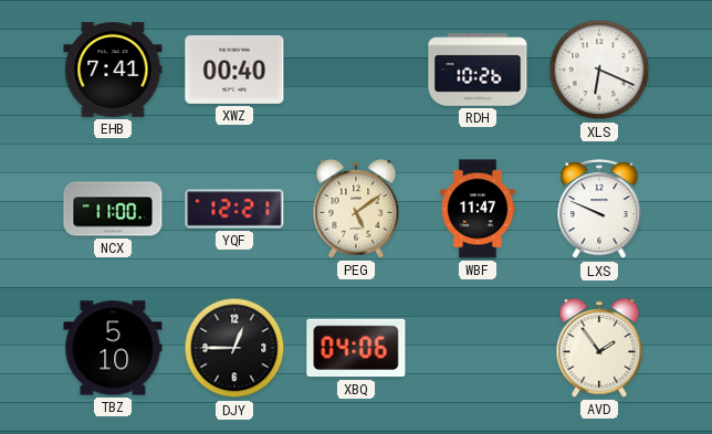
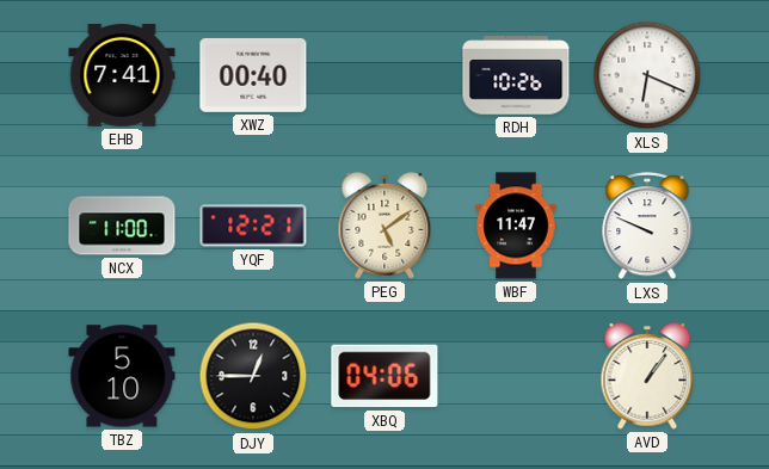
AVD: 1:54 -> 1:06 (647, 376)
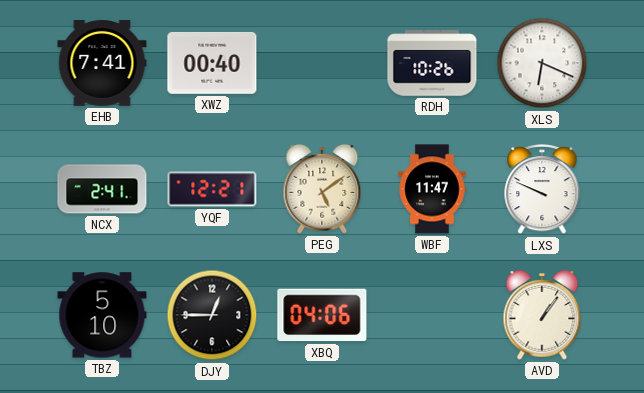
NCX: 11:00 -> 2:41 (102, 189)
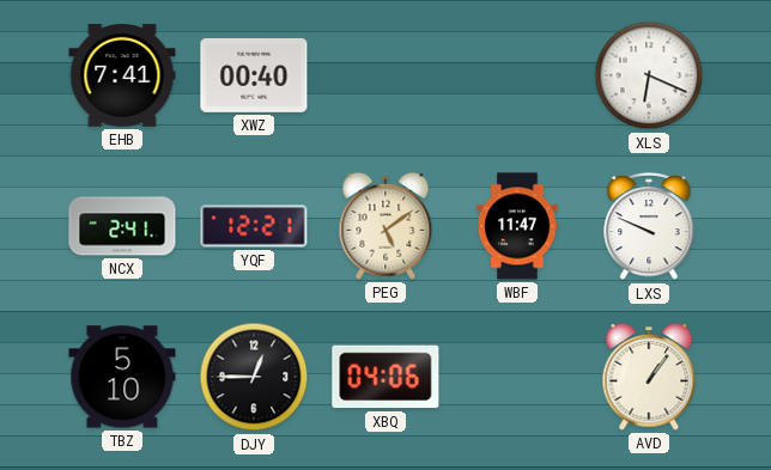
RDH: 10:26 -> none (432, 63)
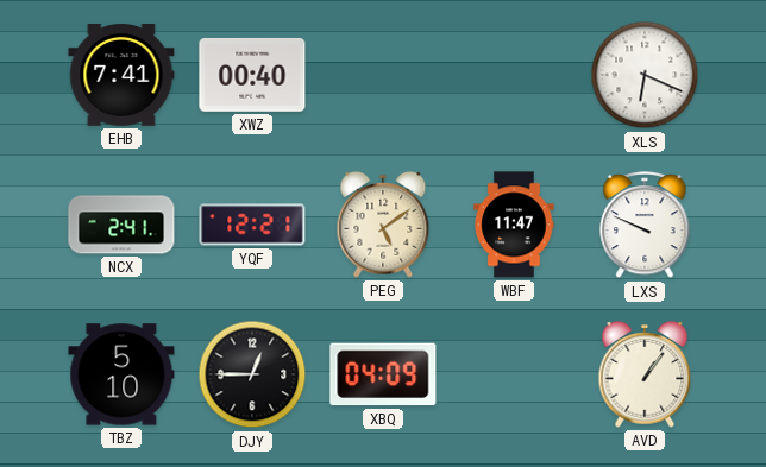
XBQ: 04:06 -> 04:09 (383, 374)
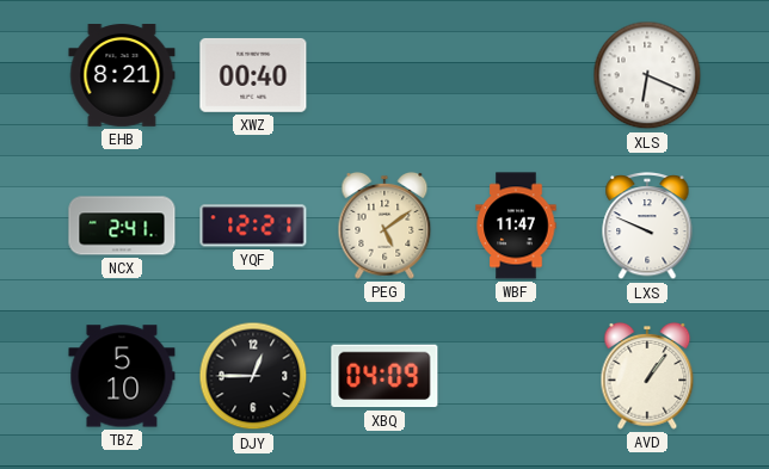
EHB: 7:41 -> 8:21 (122, 76)
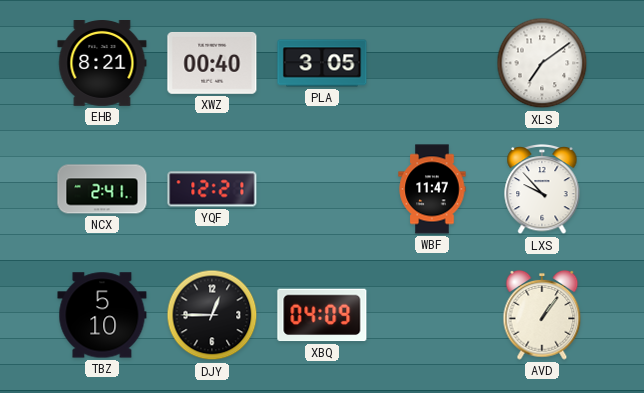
PLA: none -> 3:05 (322, 63)
XLS: 6:19 -> 7:09 (542, 63)
PEG: 5:09 -> none (384, 226)
LXS: 9:49 -> 9:53 (542, 190)
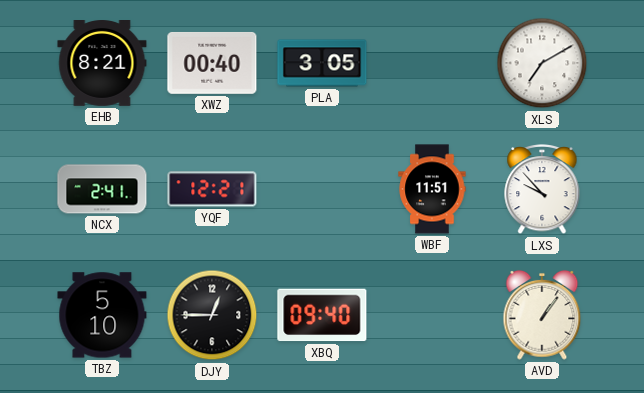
XLS: 7:09 -> 7:10 (542, 63)
WBF: 11:47 -> 11:51 (432, 189)
XBQ: 04:09 -> 09:40 (322, 315)
